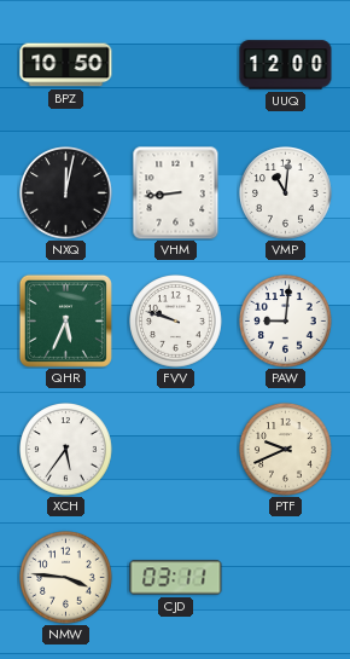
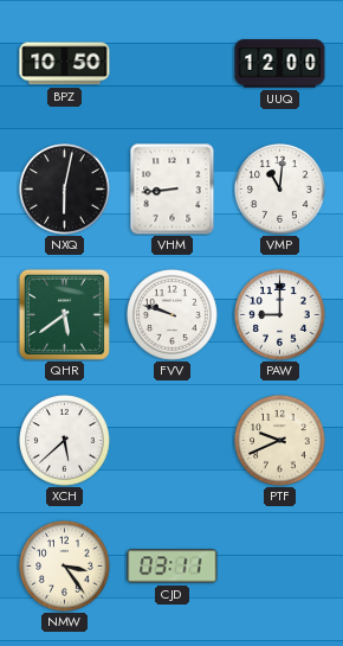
NXQ: 12:02 -> 6:02 (65, 190)
QHR: 5:34 -> 5:39 (64, 314)
PAW: 9:01 -> 9:00 (280, 315)
XCH: 5:36 -> 5:38 (65, 441)
NMW: 3:46 -> 3:24 (65, 567)
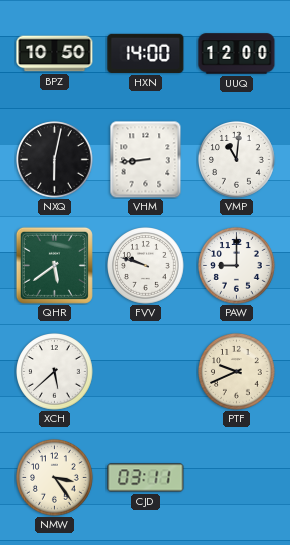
HXN: none -> 14:00 (146, 53)
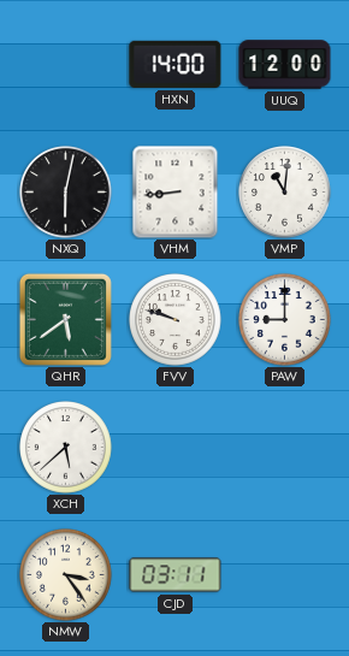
BPZ: 10:50 -> none (55, 54)
PTF: 9:41 -> none (237, 372)
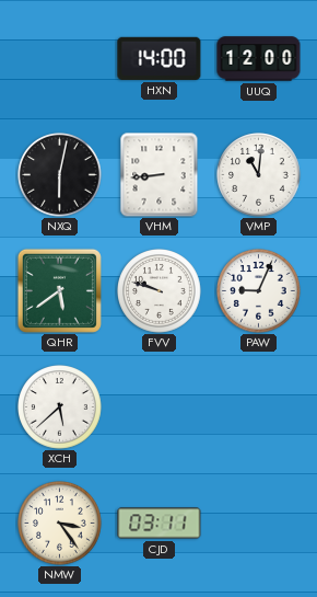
PAW: 9:00 -> 9:04 (259, 291)
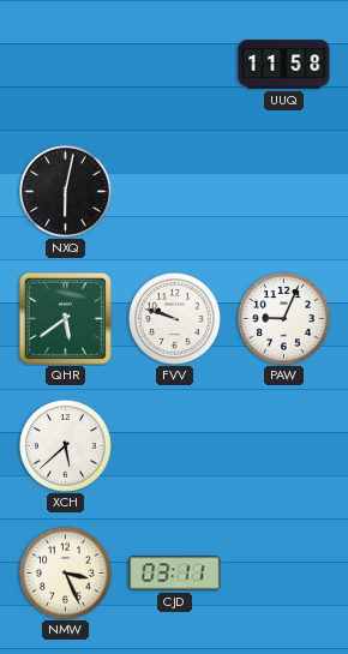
HXN: 14:00 -> none (160, 58)
UUQ: 12:00 -> 11:58 (284, 65)
VHM: 8:44 -> none (160, 174)
VMP: 11:01 -> none (259, 175)
NMW: 3:24 -> 3:26 (66, 574)
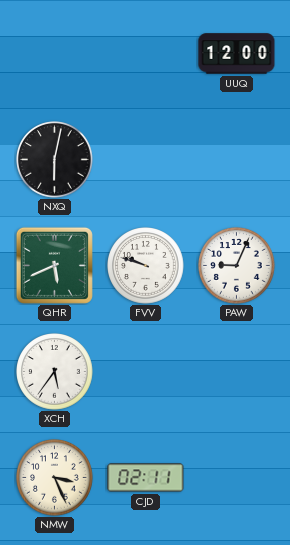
UUQ: 11:58 -> 12:00 (237, 54)
QHR: 5:39 -> 5:41 (54, 265)
XCH: 5:38 -> 5:36 (55, 372)
CJD: 03:11 -> 02:11 (146, 478)
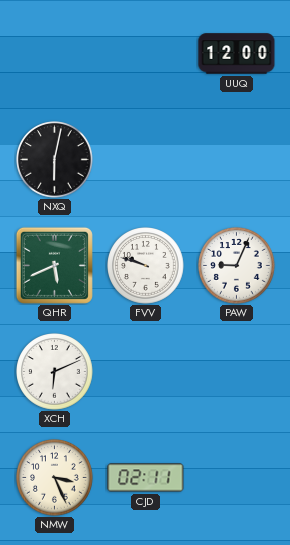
XCH: 5:36 -> 6:11 (55, 372)
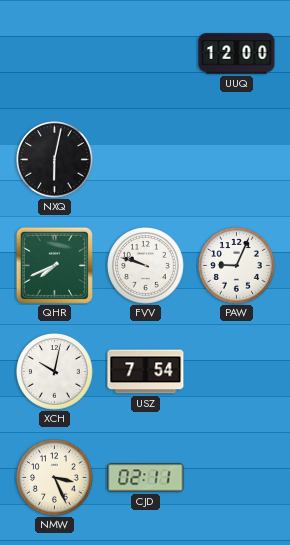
QHR: 5:41 -> 7:41 (54, 265)
XCH: 6:11 -> 10:02 (55, 372)
USZ: none -> 7:54 (146, 372)
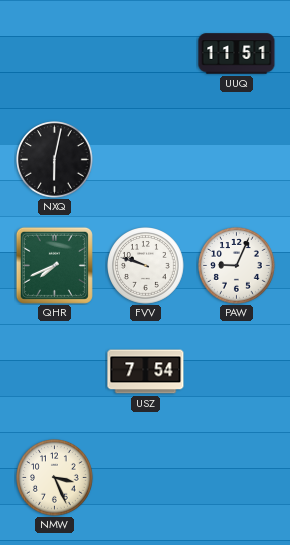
UUQ: 12:00 -> 11:51 (237, 54)
XCH: 10:02 -> none (55, 372)
CJD: 02:11 -> none (146, 478)
